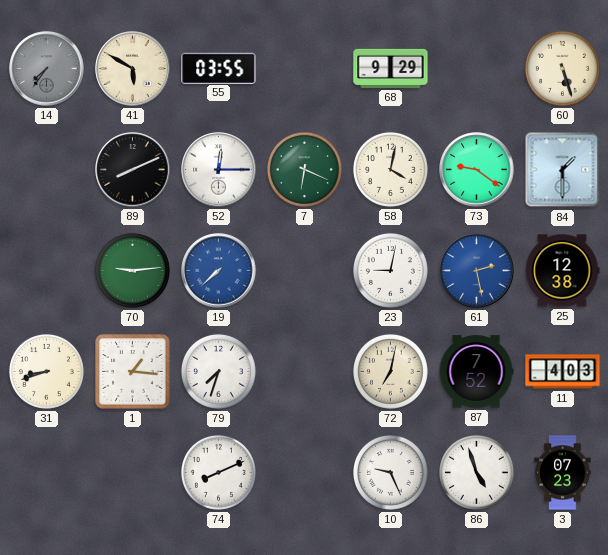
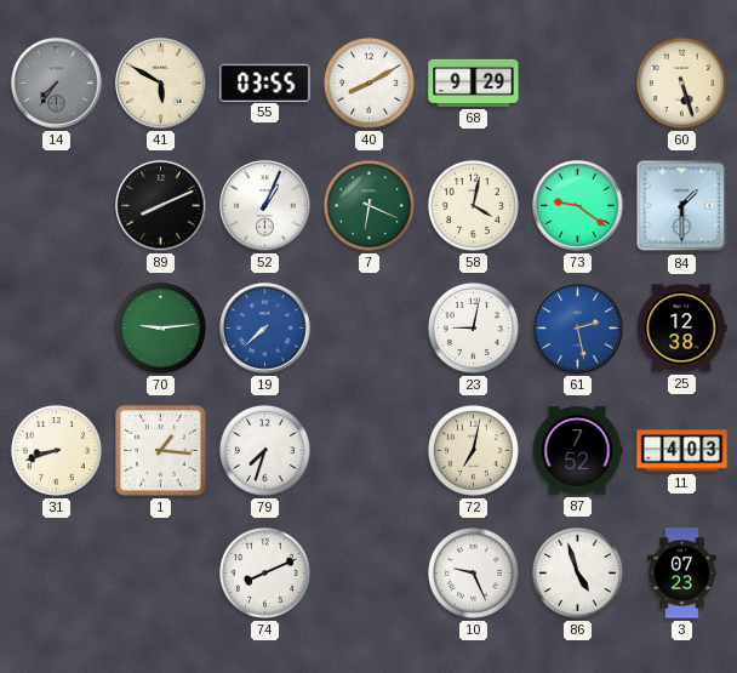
40: none -> 8:10 (368, 82)
52: 12:15 -> 1:04 (265, 206)
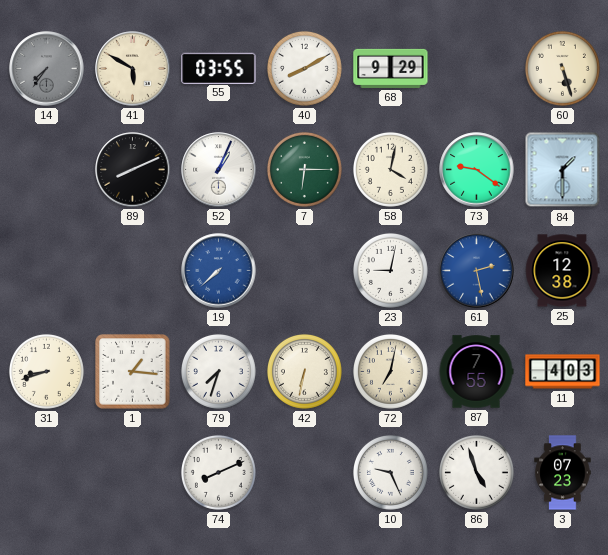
7: 6:19 -> 6:15 (304, 169)
70: 9:14 -> none (160, 327)
42: none -> 6:32 (304, 371)
87: 7:52 -> 7:55 (476, 372)
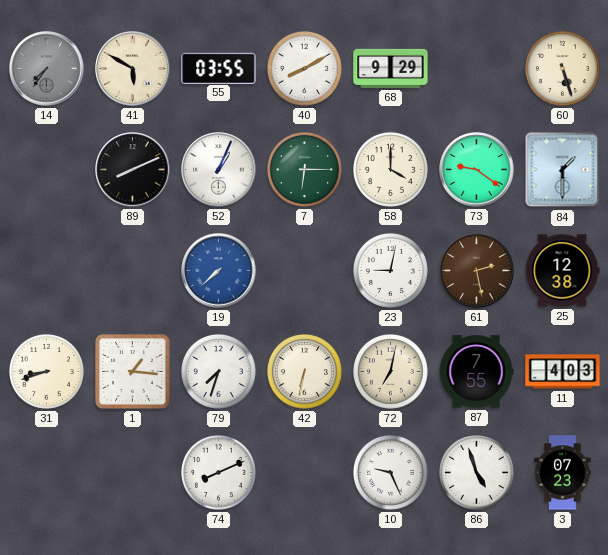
58: 4:02 -> 4:00 (390, 169)
61 dial: blue -> brown (477, 271)
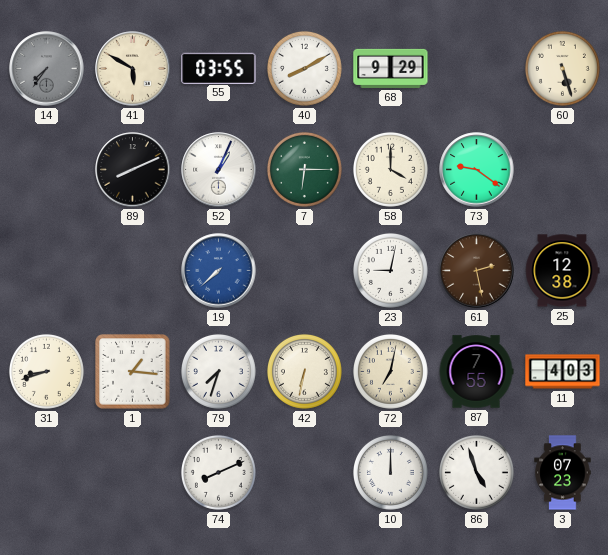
84: 1:30 -> none (563, 170)
10: 9:26 -> 12:00 (390, 472)
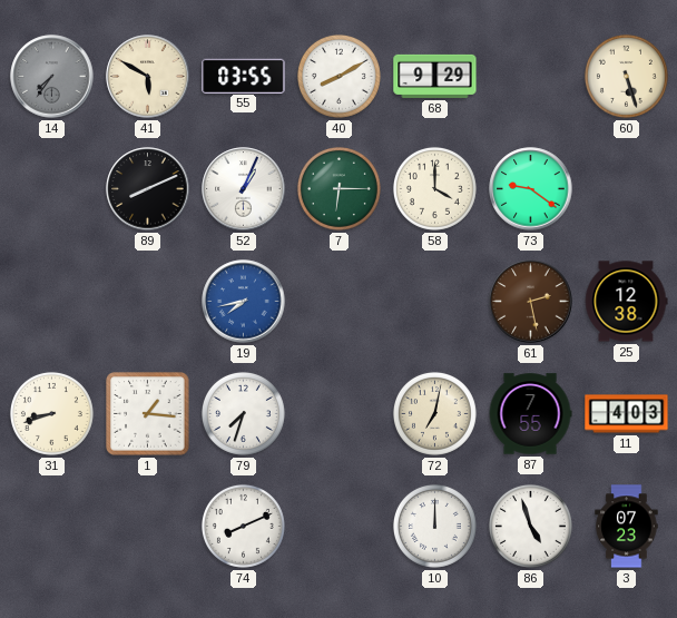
19: 7:38 -> 7:43 (244, 302)
23: 9:02 -> none (390, 270)
42: 6:32 -> none (304, 371)
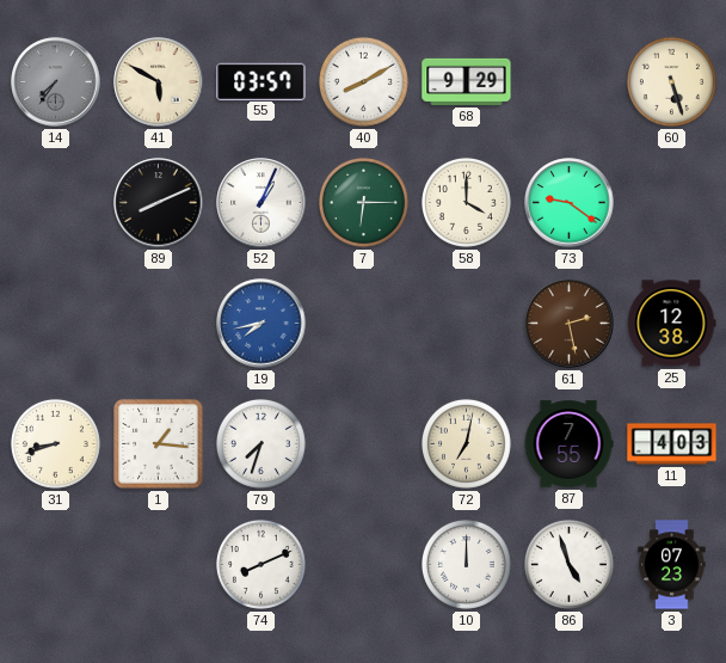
55: 03:55 -> 03:57 (262, 81)
